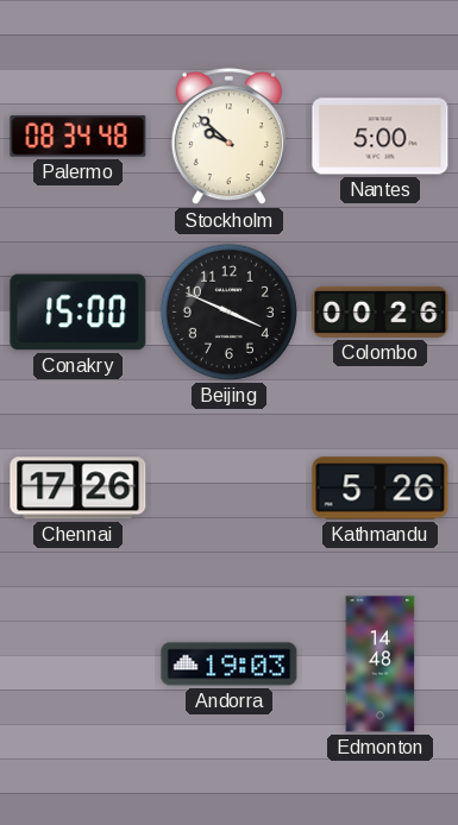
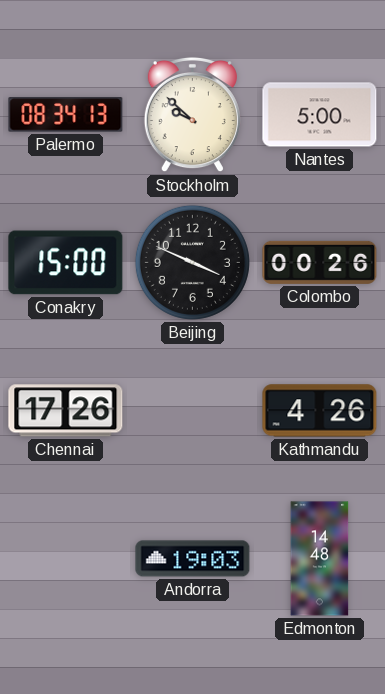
Palermo: 08:34:48 -> 08:34:13 (66, 115)
Kathmandu: 5:26 -> 4:26 (320, 411)
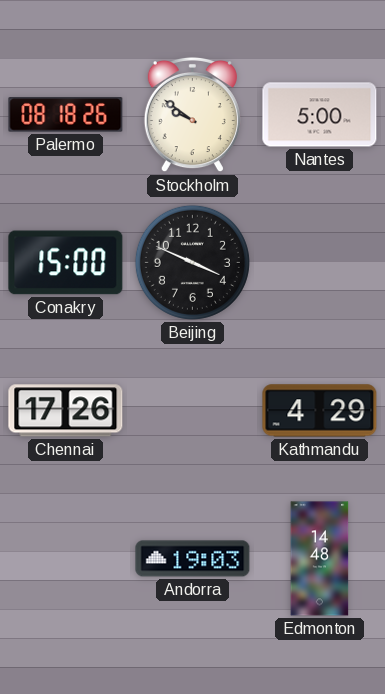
Palermo: 08:34 -> 08:18 (66, 115)
Stockholm: 9:52 -> 9:51 (192, 115)
Colombo: 00:26 -> none (320, 262)
Kathmandu: 4:26 -> 4:29 (320, 411)
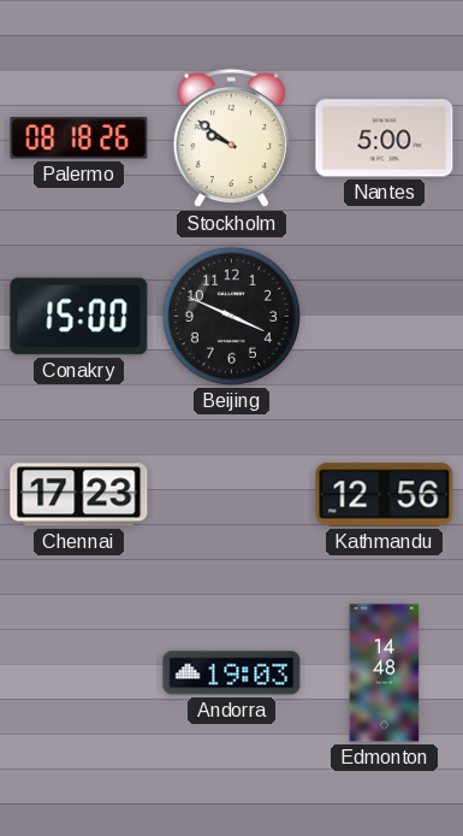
Chennai: 17:26 -> 17:23 (79, 495)
Kathmandu: 4:29 -> 12:56 (385, 495)
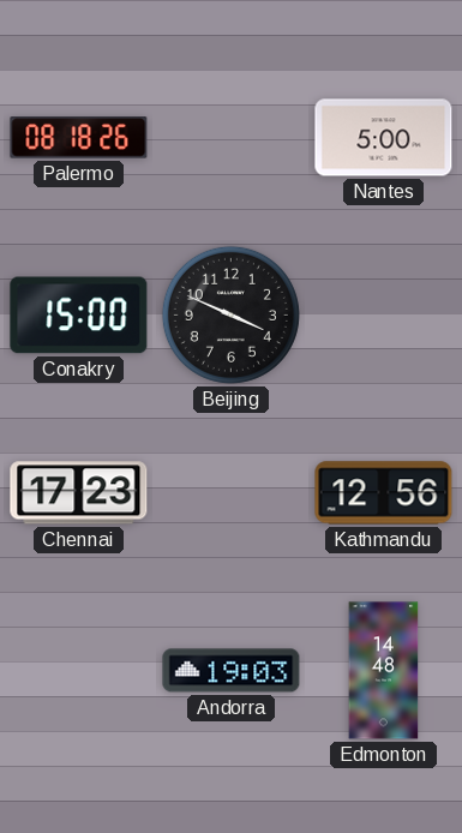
Stockholm: 9:51 -> none (231, 139)
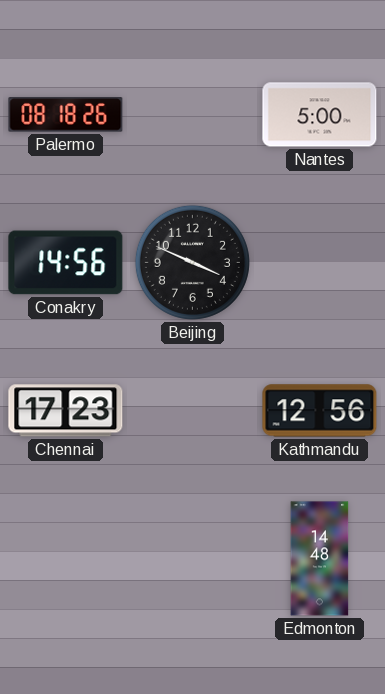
Conakry: 15:00 -> 14:56 (66, 263)
Andorra: 19:03 -> none (232, 671)
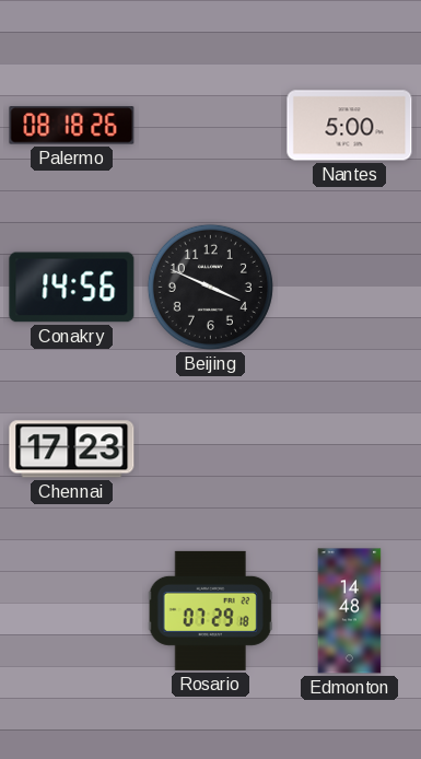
Kathmandu: 12:56 -> none (320, 411)
Rosario: none -> 07:29 (210, 610)
